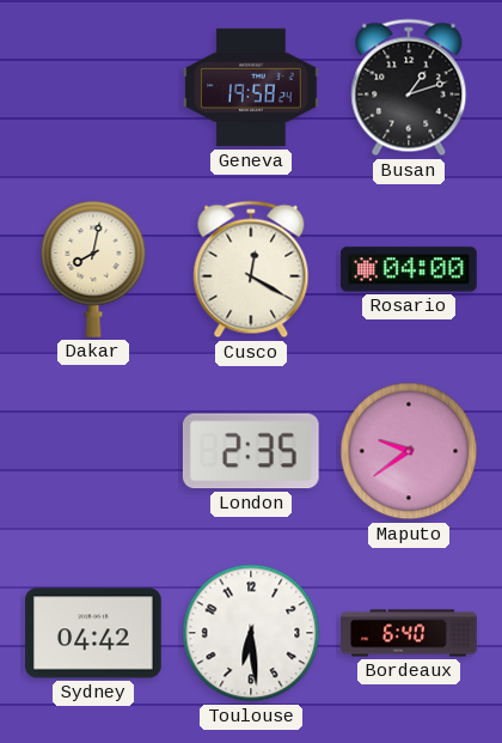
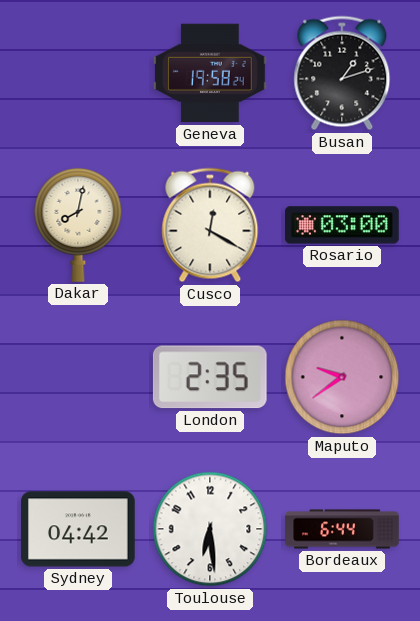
Rosario: 04:00 -> 03:00 (342, 225)
Bordeaux: 6:40 -> 6:44 (342, 529)
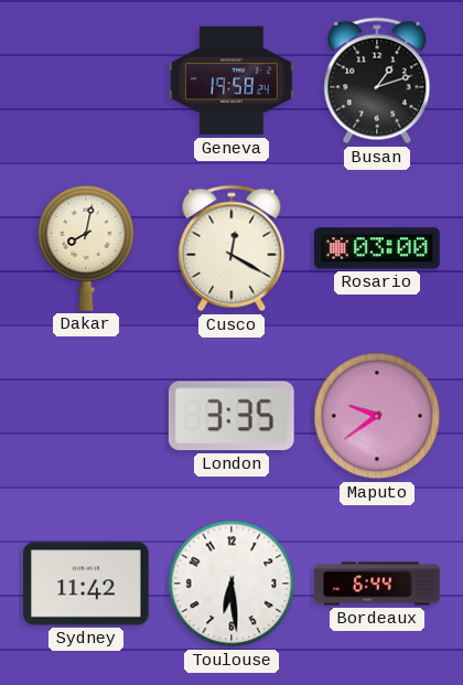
London: 2:35 -> 3:35 (232, 416)
Sydney: 04:42 -> 11:42 (86, 584)
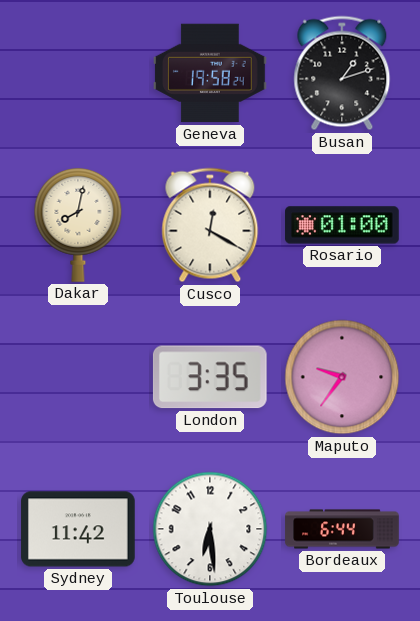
Rosario: 03:00 -> 01:00 (342, 225)
Maputo: 9:39 -> 9:36 (342, 377)
